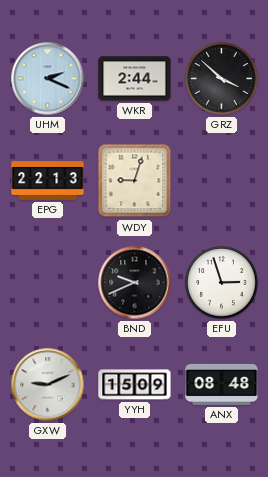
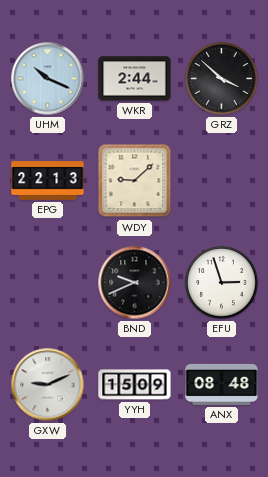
UHM: 2:19 -> 10:19 (48, 79)
WDY: 9:03 -> 9:08 (135, 181)
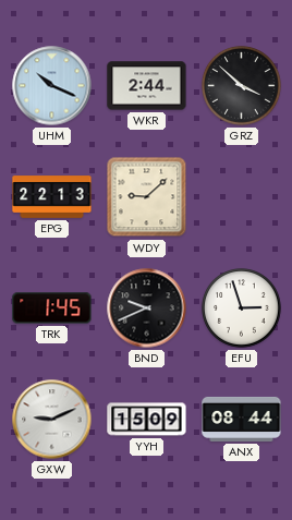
TRK: none -> 1:45 (52, 309)
ANX: 08:48 -> 08:44 (242, 419)
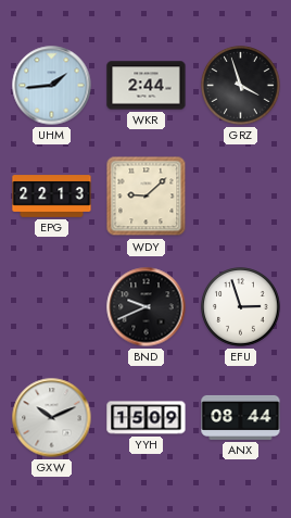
UHM: 10:19 -> 1:44 (52, 86)
GRZ: 3:52 -> 3:57 (241, 86)
TRK: 1:45 -> none (52, 309)
GXW: 9:11 -> 10:11 (52, 418)
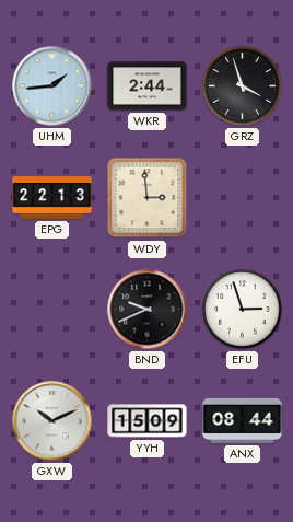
WDY: 9:08 -> 2:59 (148, 198)
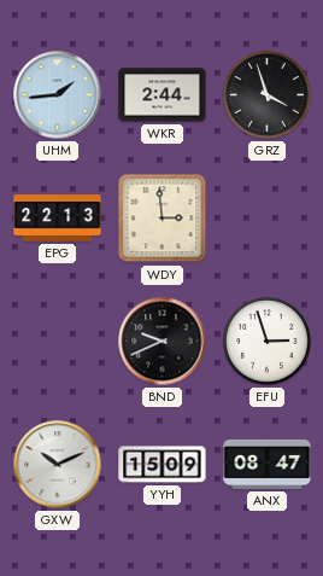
ANX: 08:44 -> 08:47 (268, 464)
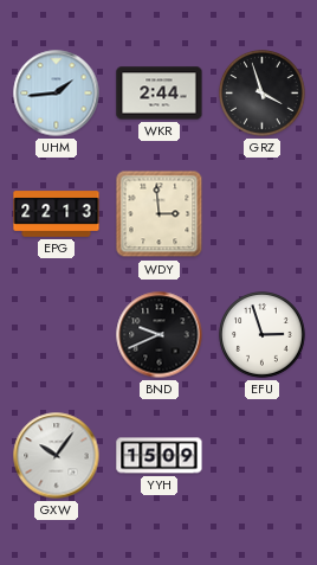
GXW: 10:11 -> 10:06 (57, 456)
ANX: 08:47 -> none (268, 464)
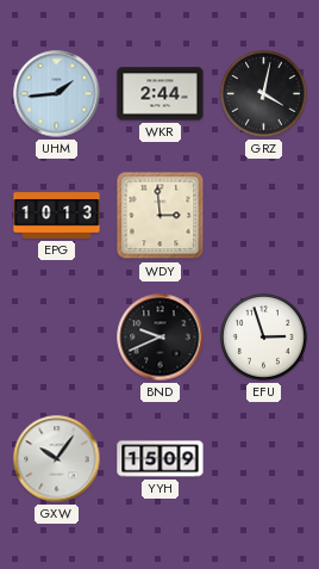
GRZ: 3:57 -> 4:02 (264, 94)
EPG: 22:13 -> 10:13 (57, 216)
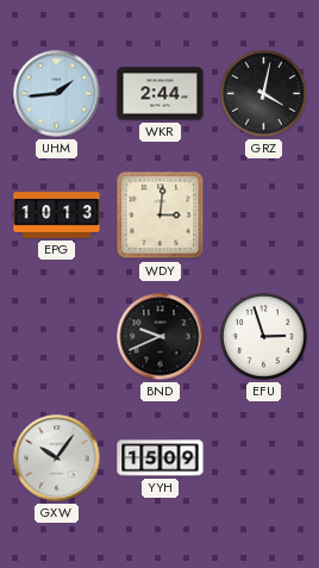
WDY: 2:59 -> 3:01 (161, 216)
